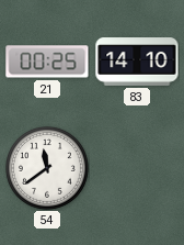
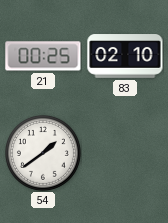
83: 14:10 -> 02:10 (125, 56)
54: 11:39 -> 1:39 (43, 153)
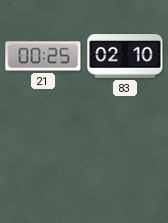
54: 1:39 -> none (43, 153)
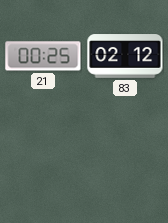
83: 02:10 -> 02:12 (125, 56)
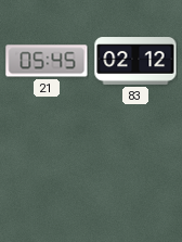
21: 00:25 -> 05:45 (47, 61)
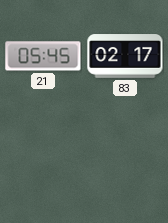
83: 02:12 -> 02:17 (125, 56)
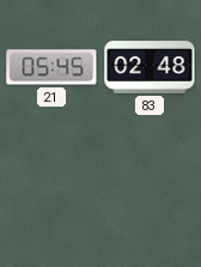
83: 02:17 -> 02:48 (150, 67)
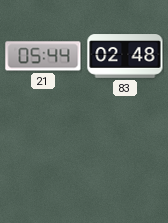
21: 05:45 -> 05:44 (43, 56)
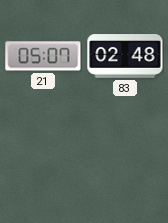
21: 05:44 -> 05:07 (43, 56)
